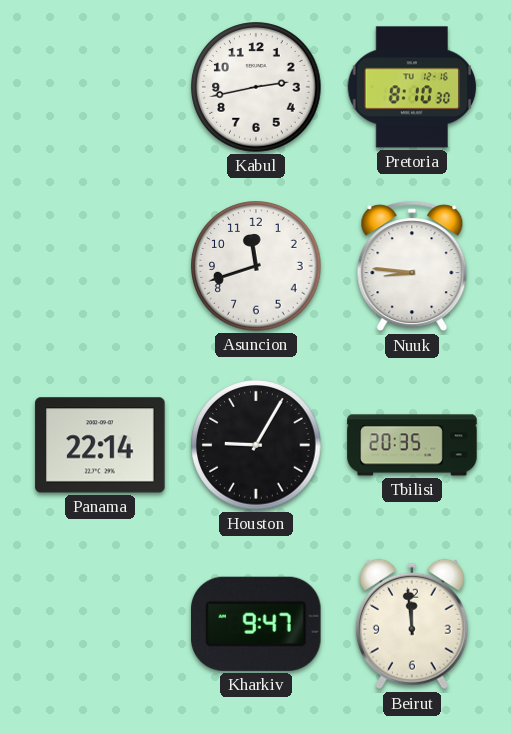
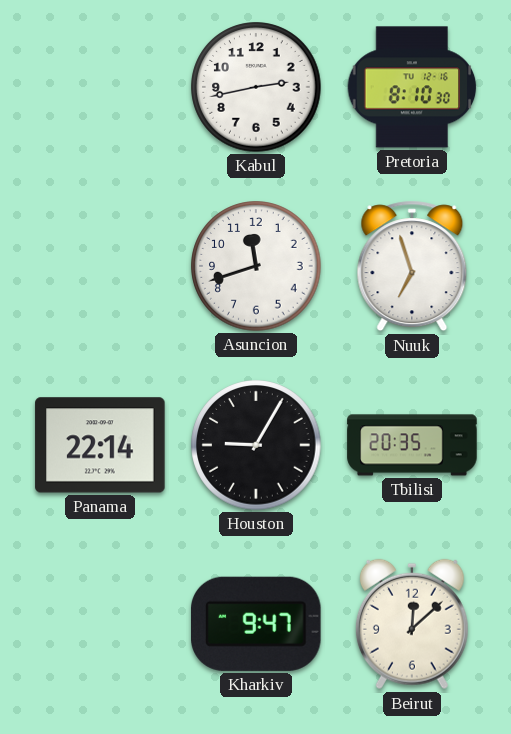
Nuuk: 8:46 -> 6:57 (412, 266)
Beirut: 11:59 -> 12:08 (412, 624)
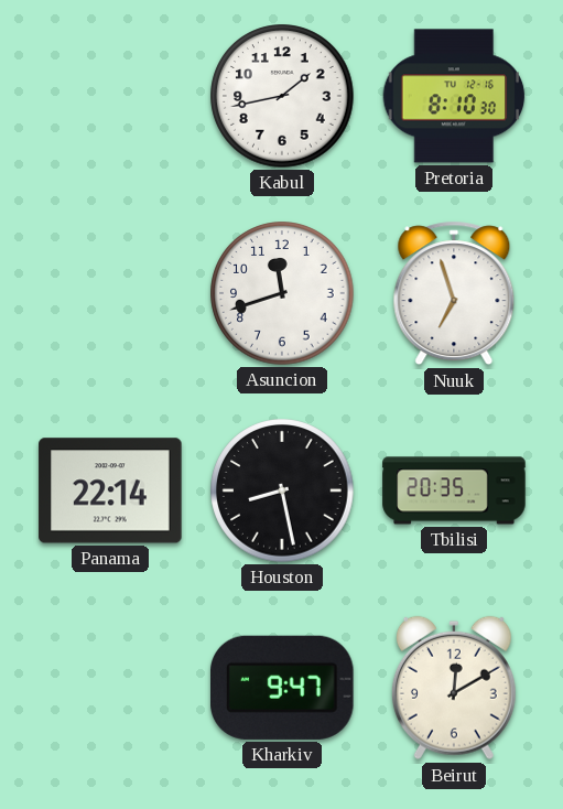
Kabul: 2:43 -> 1:43 (282, 96)
Houston: 9:05 -> 8:28 (282, 490)
Beirut: 12:08 -> 12:10 (454, 688)
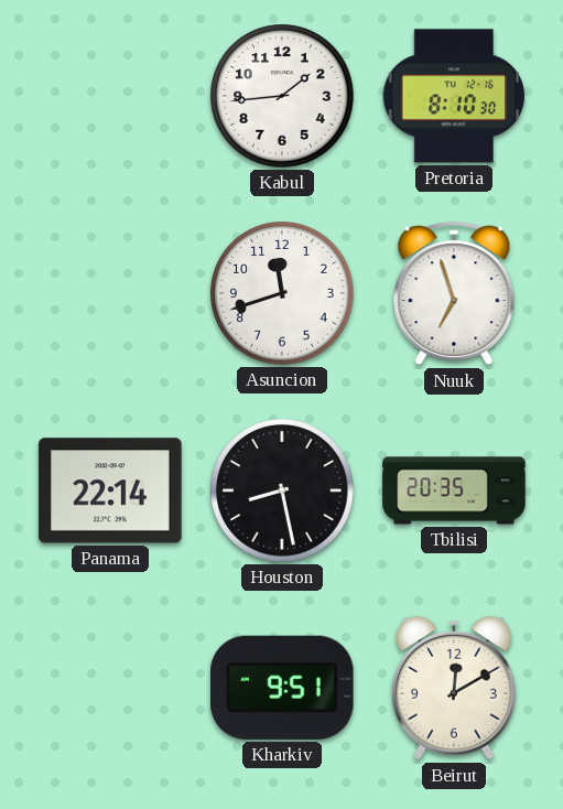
Kabul: 1:43 -> 1:44 (282, 96)
Kharkiv: 9:47 -> 9:51 (283, 688)
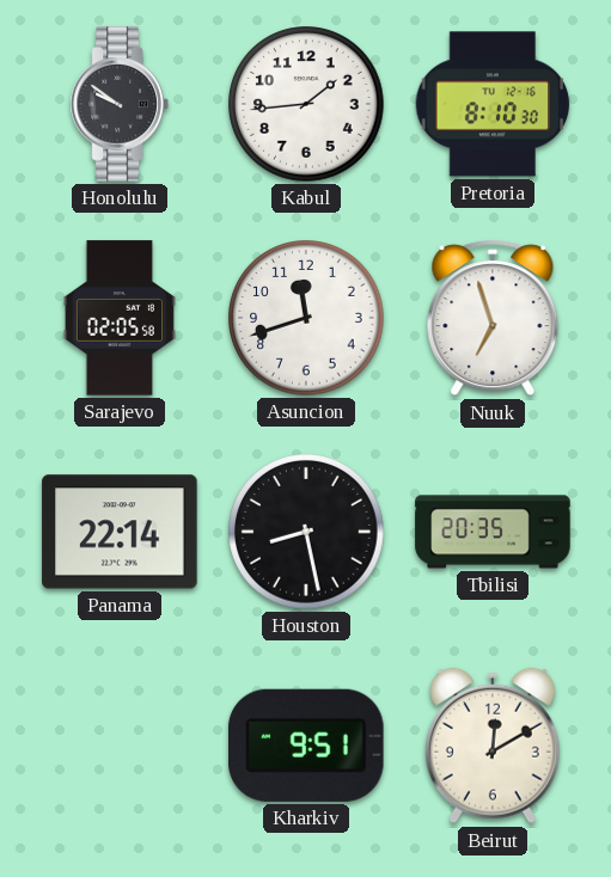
Honolulu: none -> 9:51 (120, 104)
Sarajevo: none -> 02:05 (120, 318)
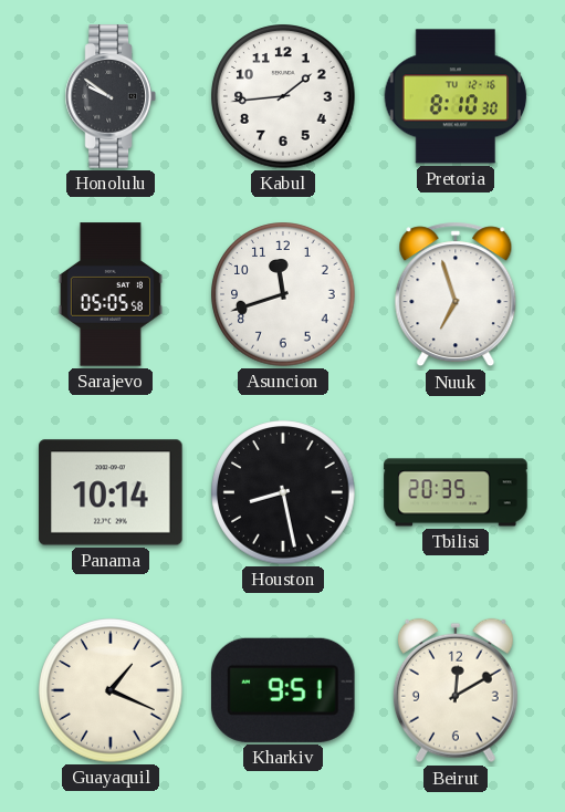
Sarajevo: 02:05 -> 05:05 (111, 294)
Panama: 22:14 -> 10:14 (111, 492)
Guayaquil: none -> 1:19 (111, 690)
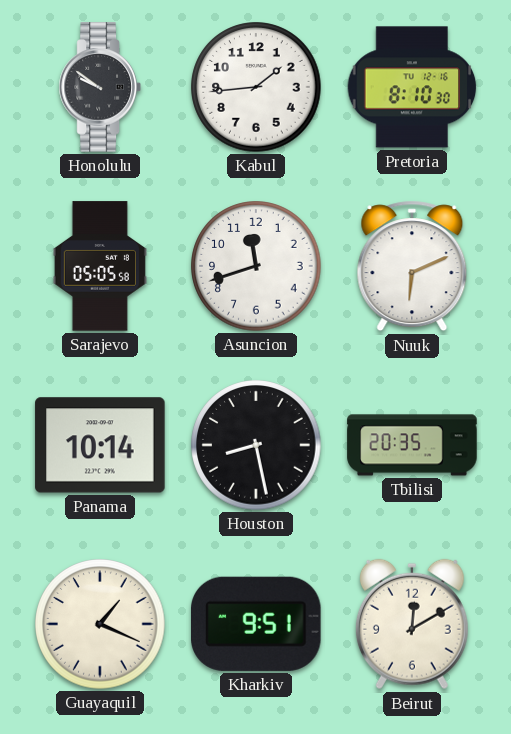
Nuuk: 6:57 -> 6:11 (412, 266)
